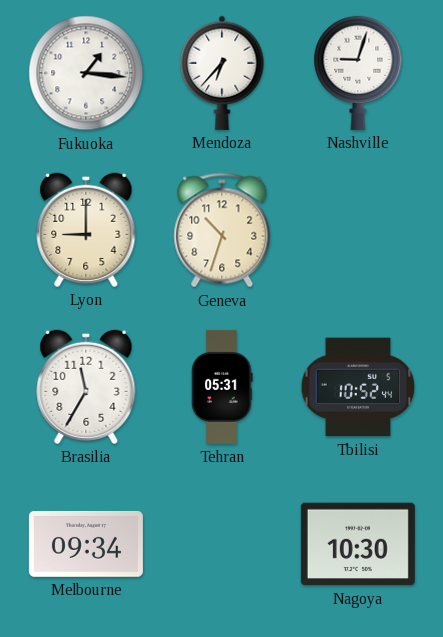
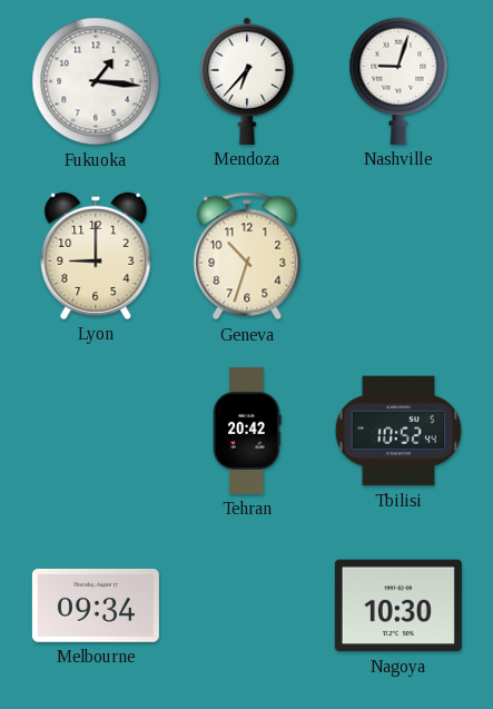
Brasilia: 11:35 -> none (86, 387)
Tehran: 05:31 -> 20:42 (247, 431)
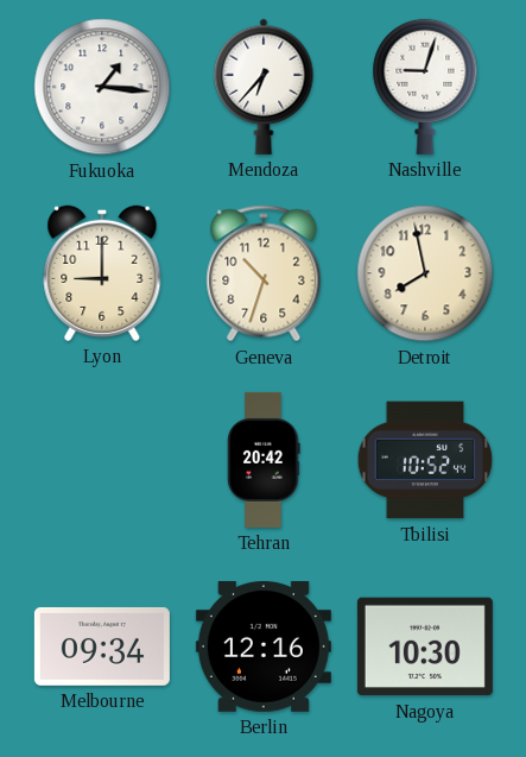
Detroit: none -> 7:58 (425, 273)
Berlin: none -> 12:16 (264, 646)
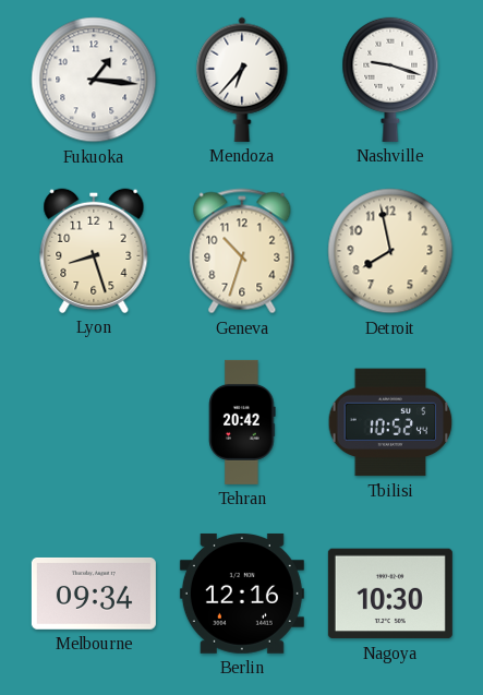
Nashville: 9:03 -> 9:18 (390, 80)
Lyon: 9:00 -> 8:27 (94, 251)
